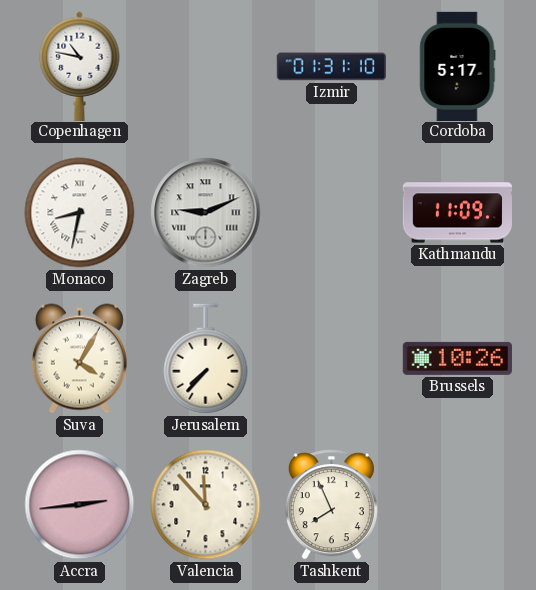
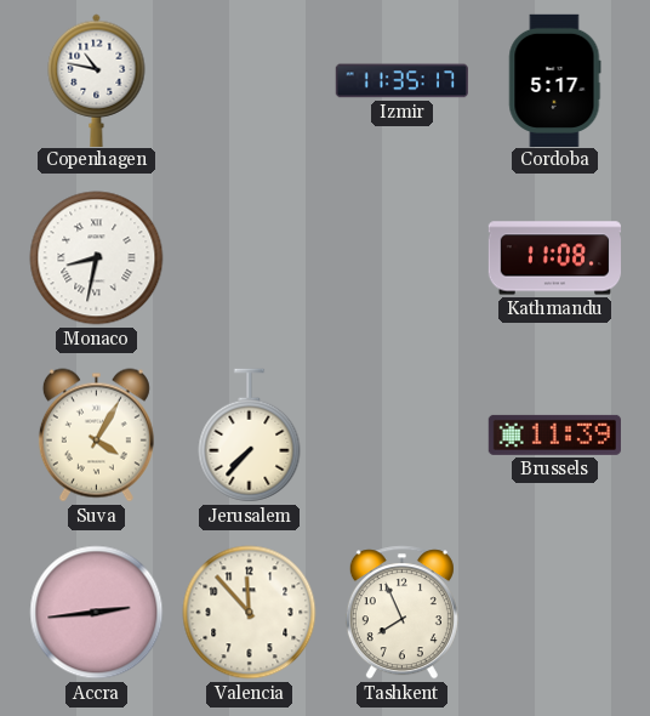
Izmir: 01:31 -> 11:35 (401, 81)
Zagreb: 9:11 -> none (206, 213)
Kathmandu: 11:09 -> 11:08 (554, 258)
Brussels: 10:26 -> 11:39 (554, 434)
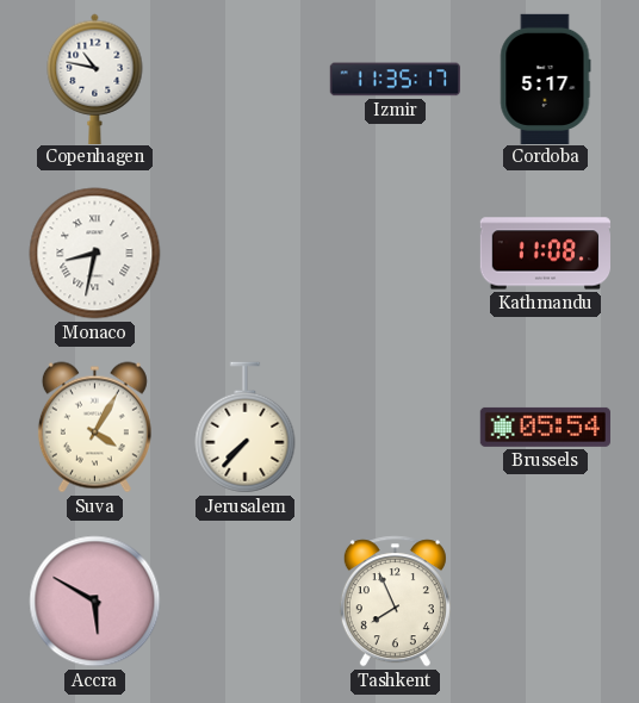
Brussels: 11:39 -> 05:54 (545, 427)
Accra: 2:44 -> 5:50 (95, 602)
Valencia: 11:53 -> none (250, 613)
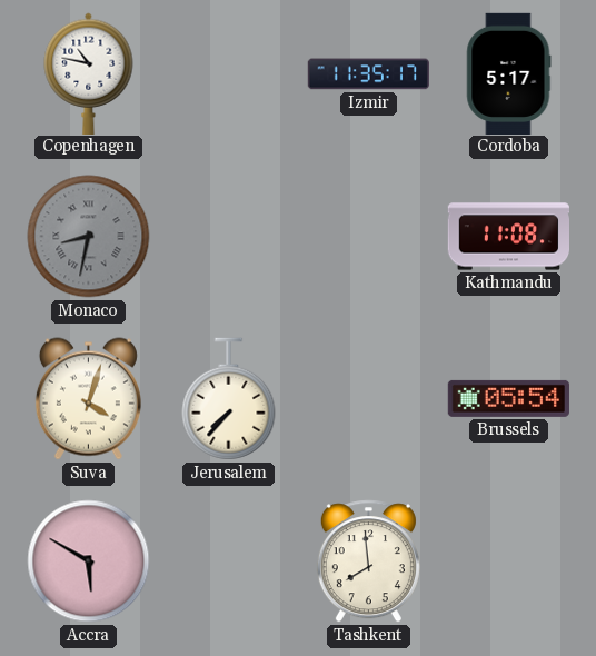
Monaco dial: white -> grey (89, 237)
Suva: 4:05 -> 4:03 (88, 399)
Tashkent: 7:56 -> 7:59 (368, 561)
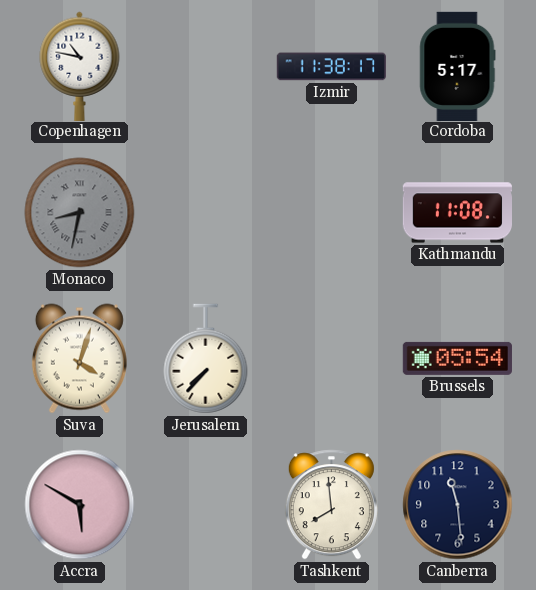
Izmir: 11:35 -> 11:38 (331, 67)
Canberra: none -> 11:29 (458, 505)
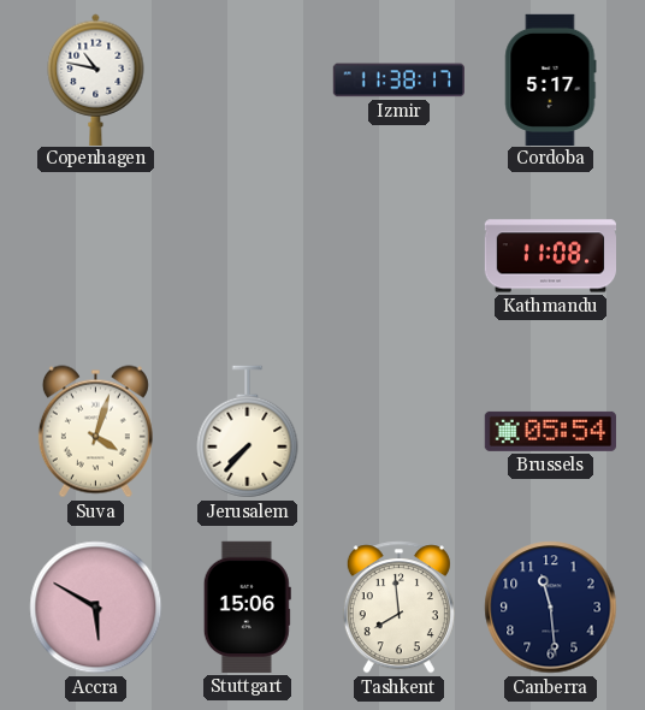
Monaco: 8:32 -> none (80, 213)
Stuttgart: none -> 15:06 (247, 607)
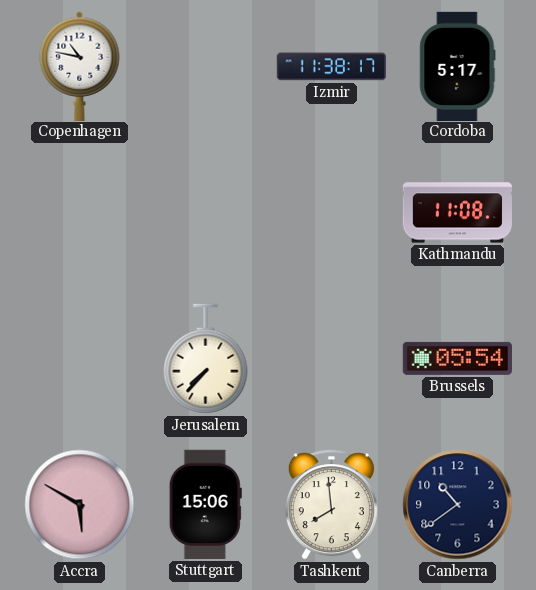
Suva: 4:03 -> none (95, 432)
Canberra: 11:29 -> 10:39 (458, 505)
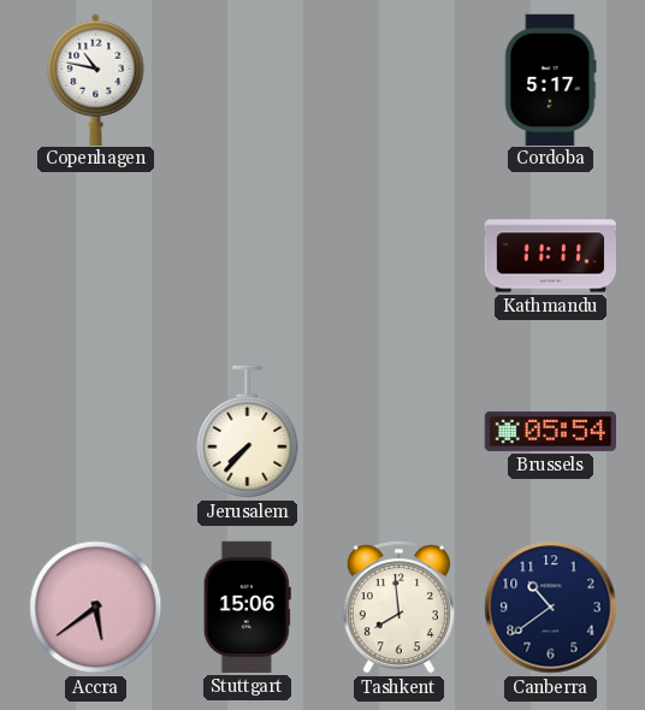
Izmir: 11:38 -> none (331, 67)
Kathmandu: 11:08 -> 11:11 (550, 256)
Accra: 5:50 -> 5:39 (96, 608)
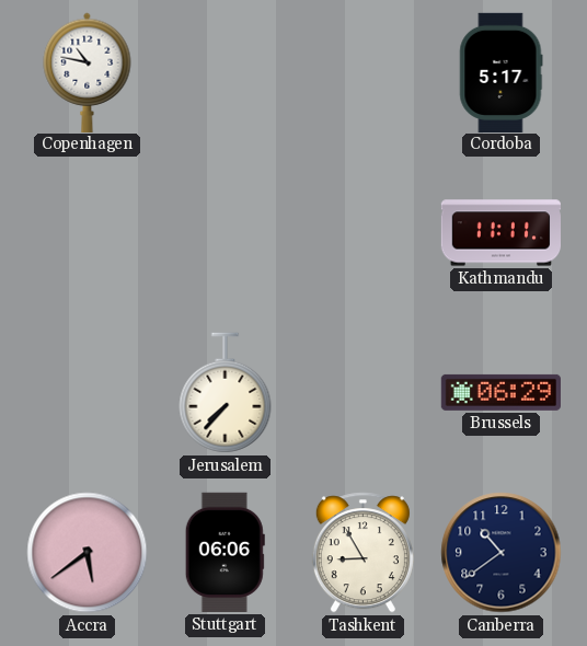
Brussels: 05:54 -> 06:29 (500, 392)
Stuttgart: 15:06 -> 06:06 (225, 552)
Tashkent: 7:59 -> 8:55 (362, 553)
